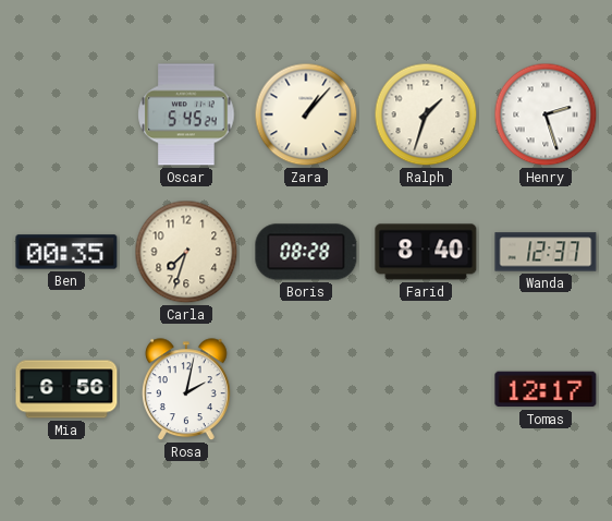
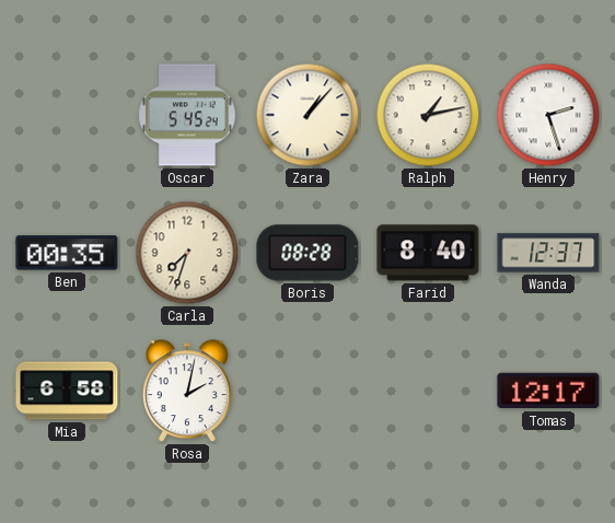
Ralph: 1:33 -> 1:13 (428, 115)
Mia: 6:56 -> 6:58 (67, 391)
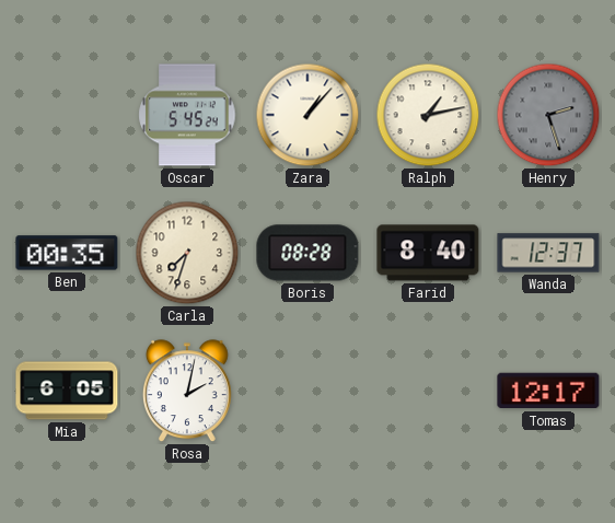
Henry dial: white -> grey (548, 115)
Mia: 6:58 -> 6:05 (67, 391)
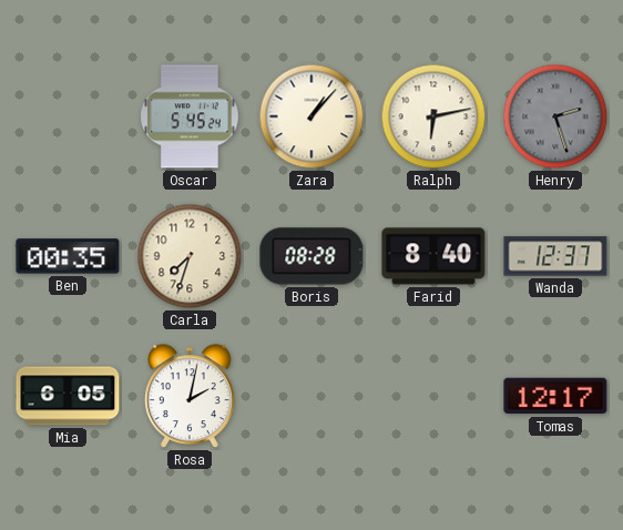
Ralph: 1:13 -> 6:13 (433, 116)
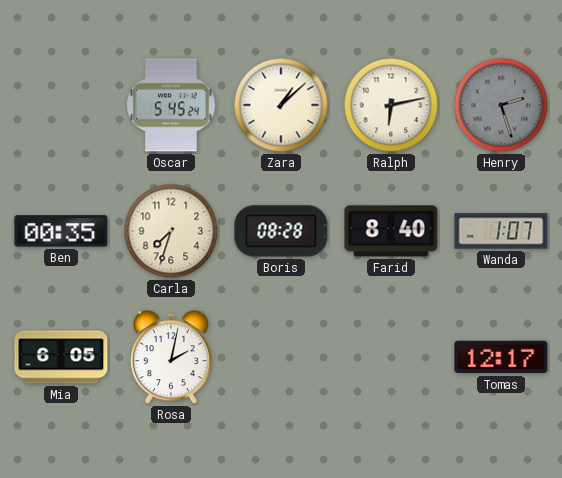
Zara: 1:07 -> 1:08 (281, 105)
Wanda: 12:37 -> 1:07 (501, 231)
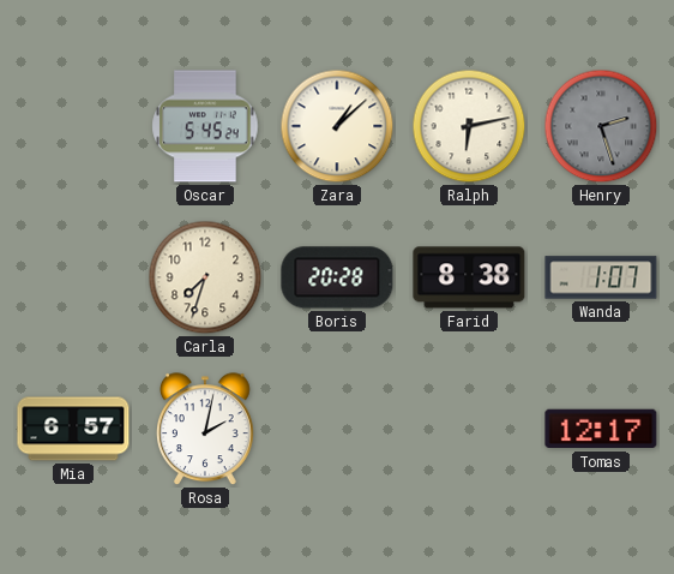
Ben: 00:35 -> none (61, 231)
Boris: 08:28 -> 20:28 (337, 277)
Farid: 8:40 -> 8:38 (469, 277)
Mia: 6:05 -> 6:57 (73, 429)
